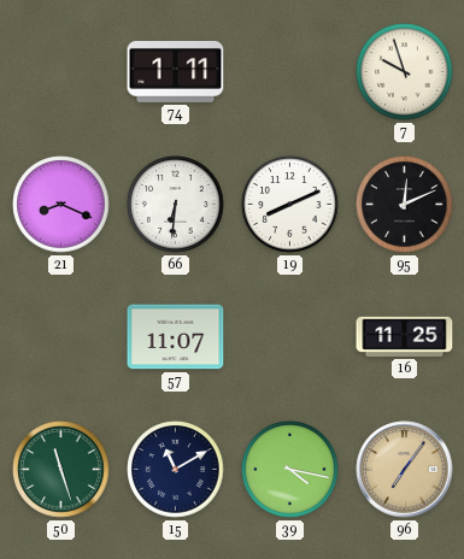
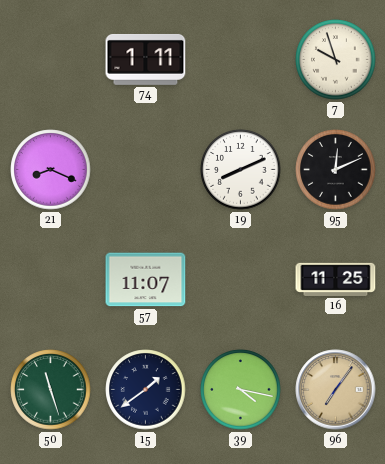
66: 6:31 -> none (176, 205)
15: 11:10 -> 1:39 (146, 390)
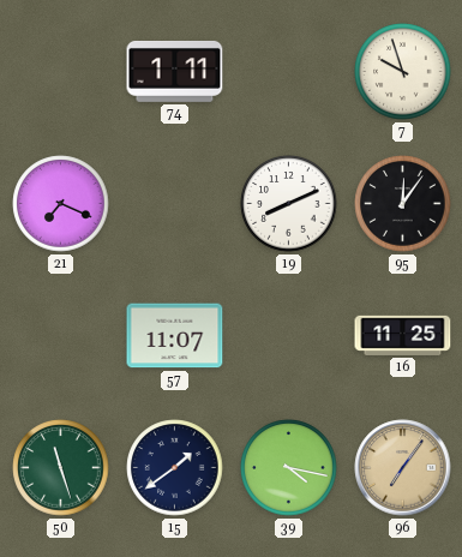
21: 8:19 -> 7:19 (61, 204)
95: 12:11 -> 12:06 (403, 204)
